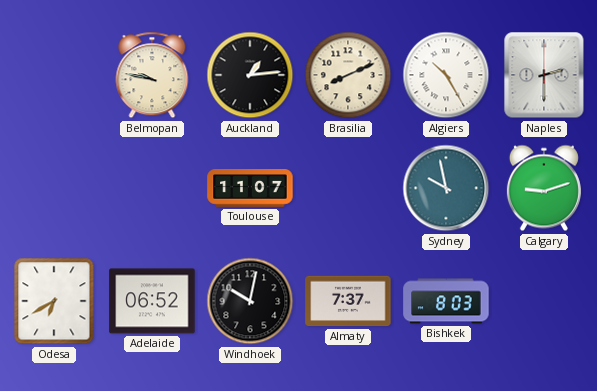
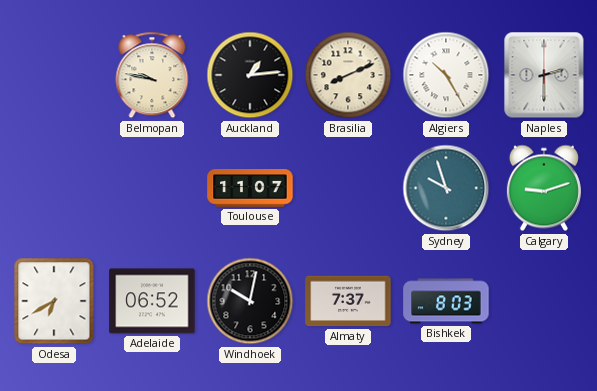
Sydney: 9:58 -> 9:57 (446, 188)
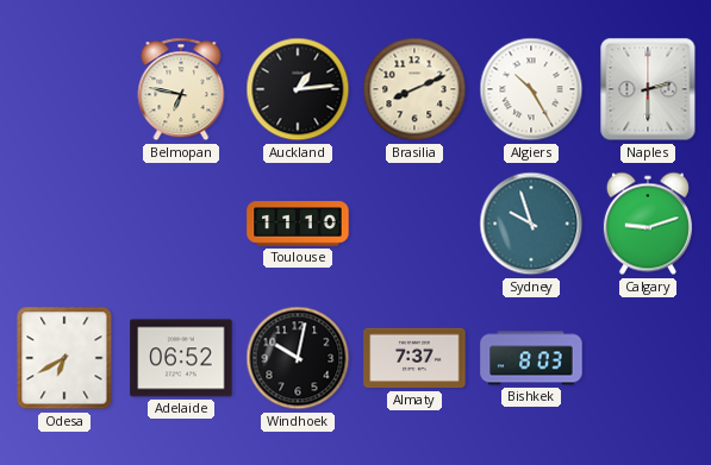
Belmopan: 9:47 -> 6:47 (181, 89)
Toulouse: 11:07 -> 11:10 (298, 224)
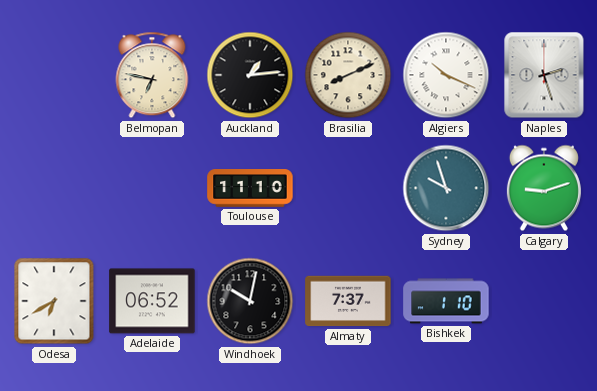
Algiers: 10:25 -> 10:19 (446, 75)
Naples: 2:30 -> 2:27 (544, 75)
Bishkek: 8:03 -> 1:10 (446, 301)
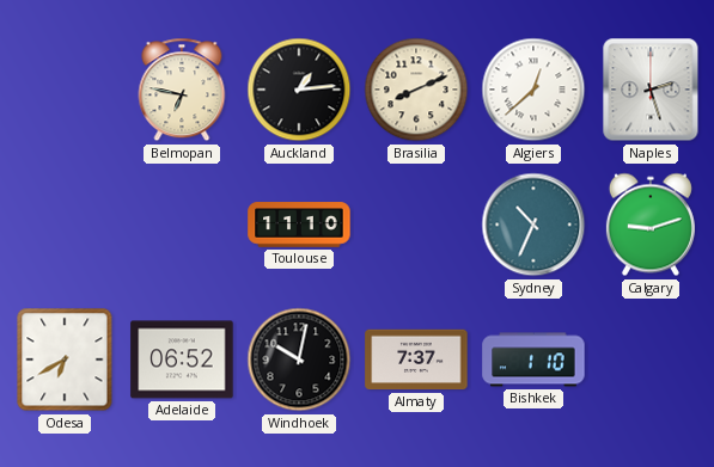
Algiers: 10:19 -> 12:38 (533, 90)
Sydney: 9:57 -> 10:34 (533, 225)
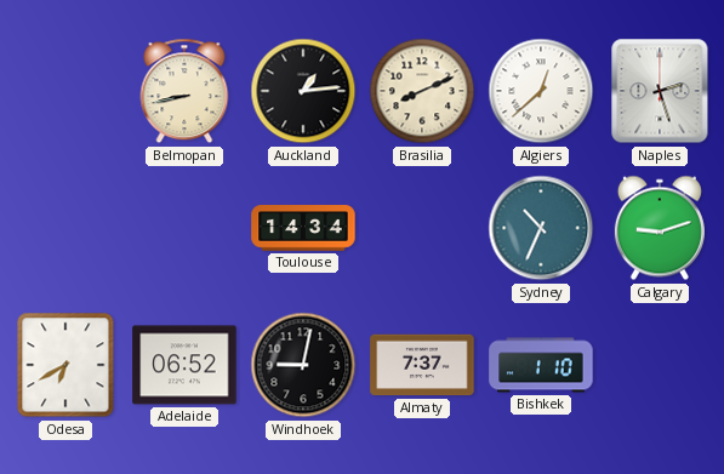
Belmopan: 6:47 -> 8:43 (184, 91)
Toulouse: 11:10 -> 14:34 (303, 228)
Windhoek: 10:02 -> 9:02 (303, 365)
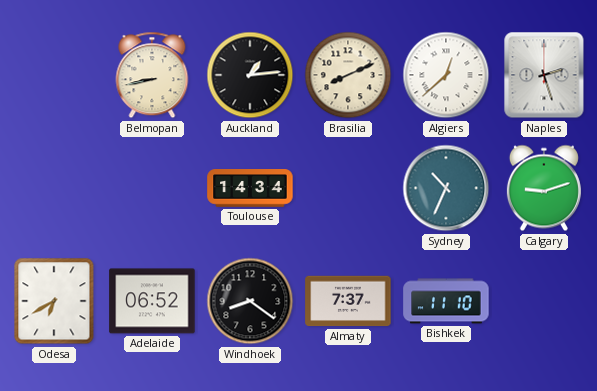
Windhoek: 9:02 -> 8:21 (250, 301)
Bishkek: 1:10 -> 11:10 (446, 301)
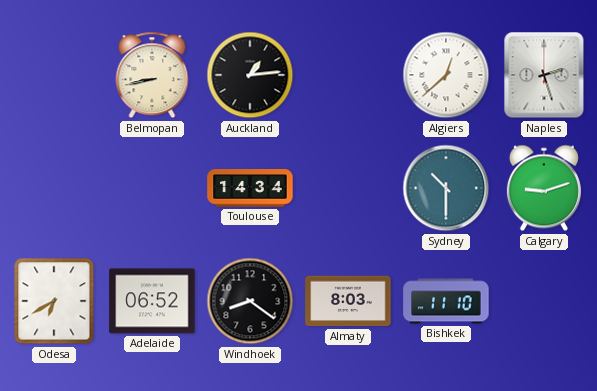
Brasilia: 8:11 -> none (348, 75)
Sydney: 10:34 -> 10:30 (446, 188)
Almaty: 7:37 -> 8:03 (348, 301)
